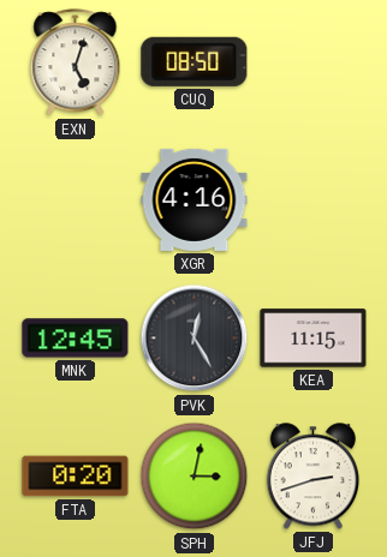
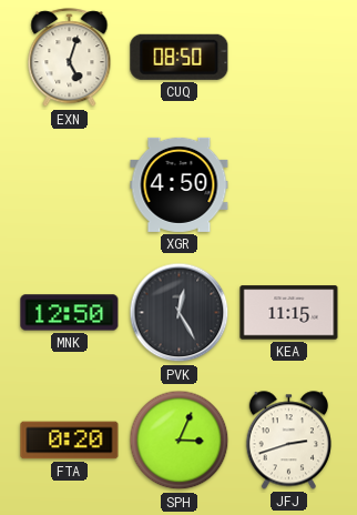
XGR: 4:16 -> 4:50 (180, 184)
MNK: 12:45 -> 12:50 (70, 313)
SPH: 3:02 -> 3:04 (180, 441)
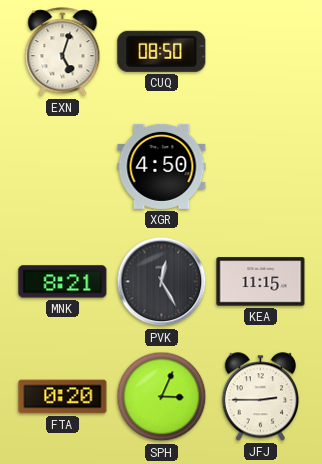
MNK: 12:50 -> 8:21 (63, 282)
JFJ: 2:42 -> 2:45 (260, 397)
